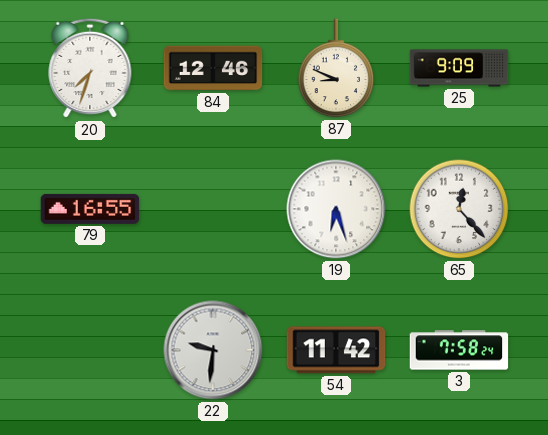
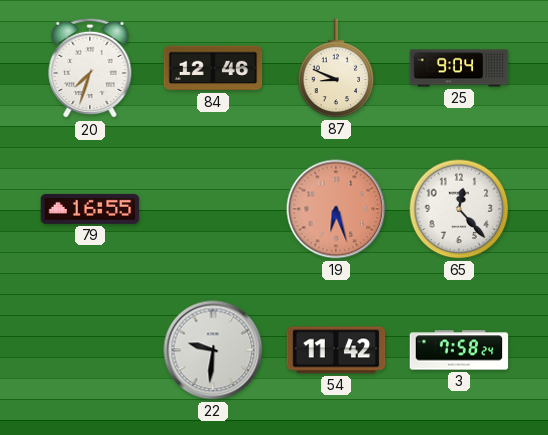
25: 9:09 -> 9:04 (459, 68)
19 dial: white -> salmon (336, 209)
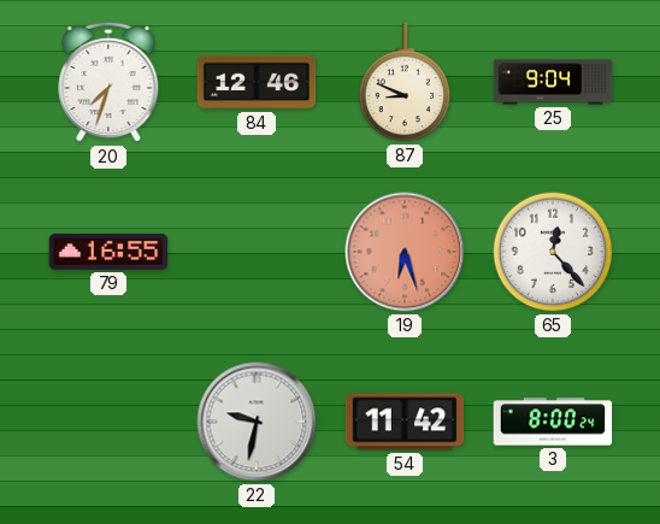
22: 9:31 -> 9:32 (257, 422)
3: 7:58 -> 8:00 (553, 422)
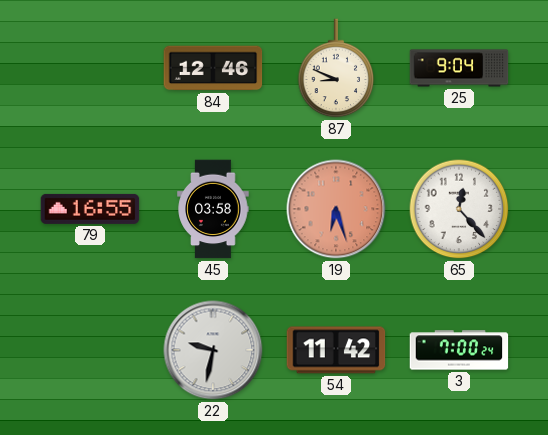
20: 7:33 -> none (108, 82)
45: none -> 03:58 (213, 209)
3: 8:00 -> 7:00 (459, 350)
